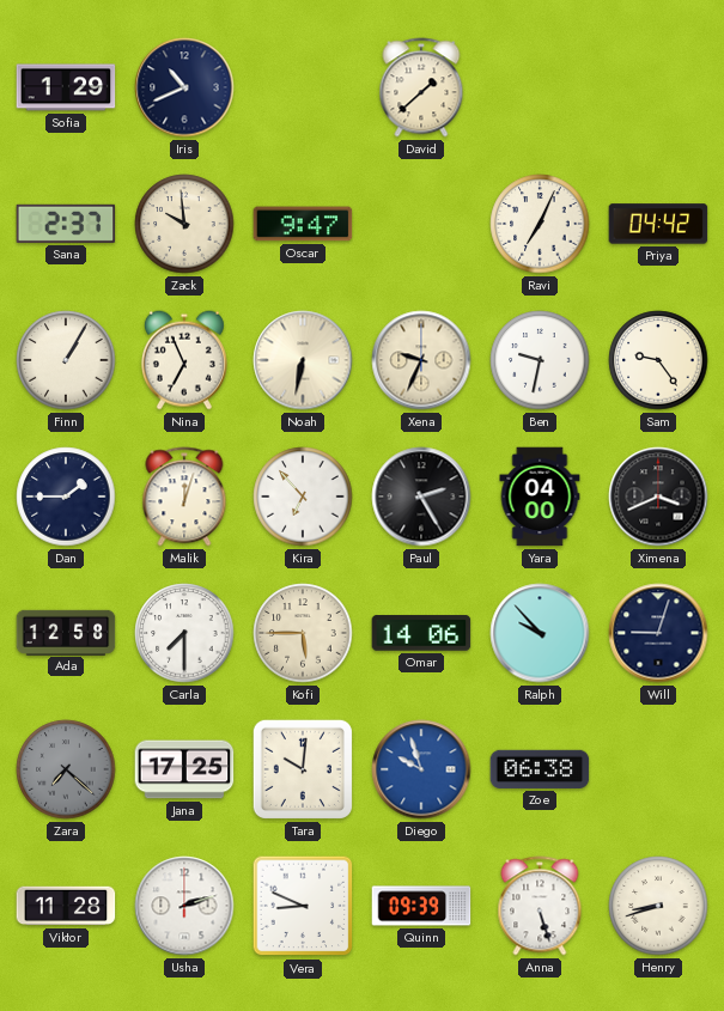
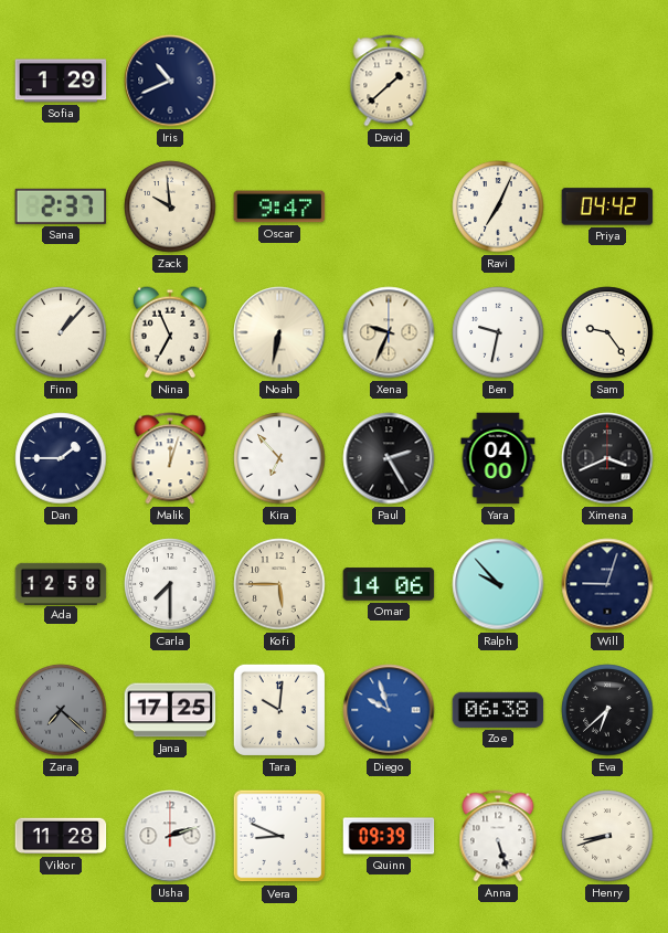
Finn: 1:05 -> 1:07 (61, 332)
Eva: none -> 6:38 (607, 710)
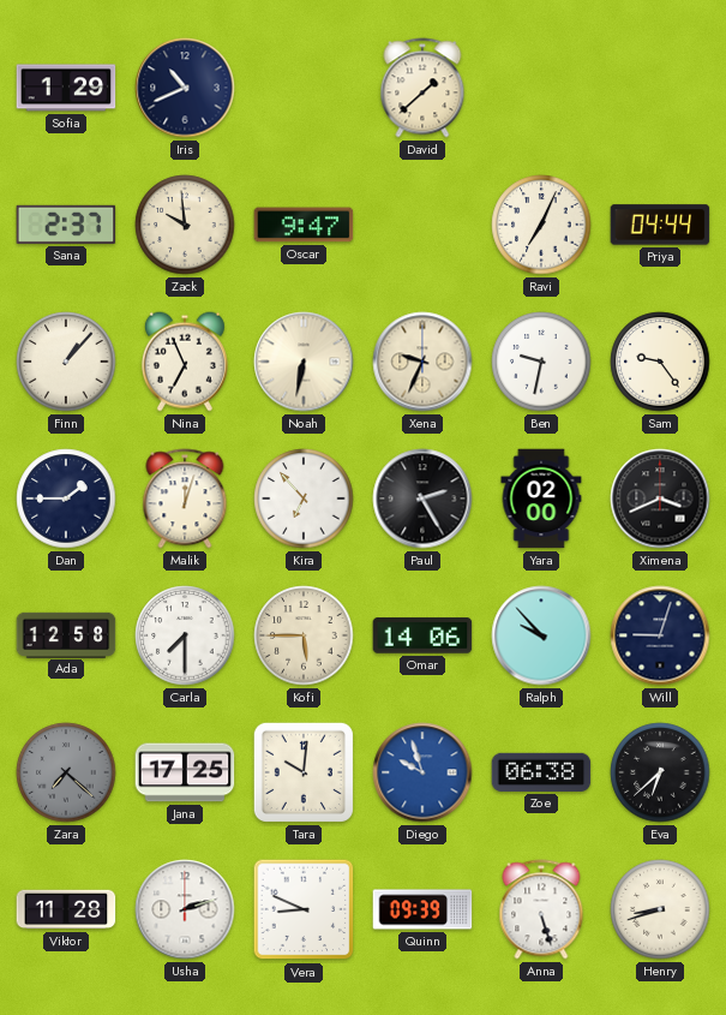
Priya: 04:42 -> 04:44 (660, 225)
Yara: 04:00 -> 02:00 (541, 498)
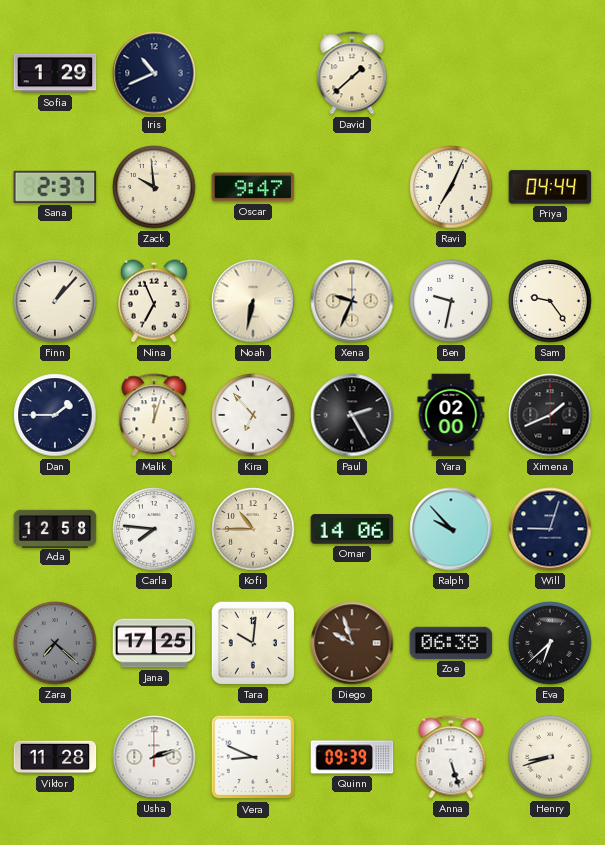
Ximena: 3:41 -> 1:41 (550, 415)
Carla: 7:30 -> 7:46 (154, 529)
Kofi: 5:45 -> 10:45 (253, 529)
Diego dial: blue -> brown (352, 643)
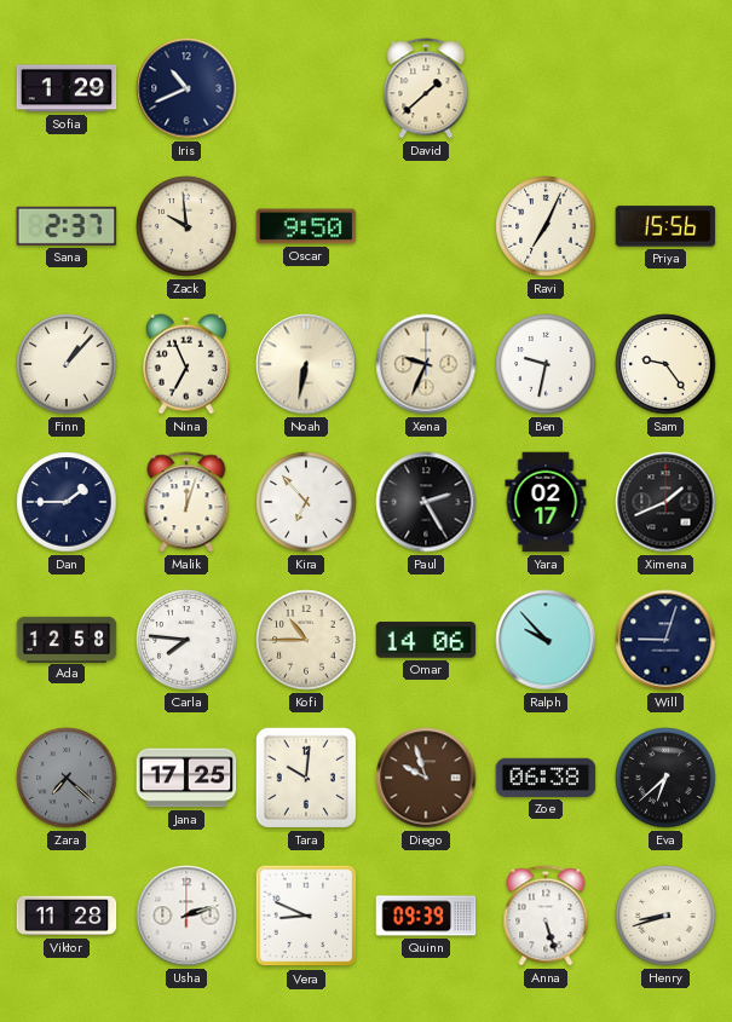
Oscar: 9:47 -> 9:50 (306, 226)
Priya: 04:44 -> 15:56 (665, 226)
Yara: 02:00 -> 02:17 (546, 502)
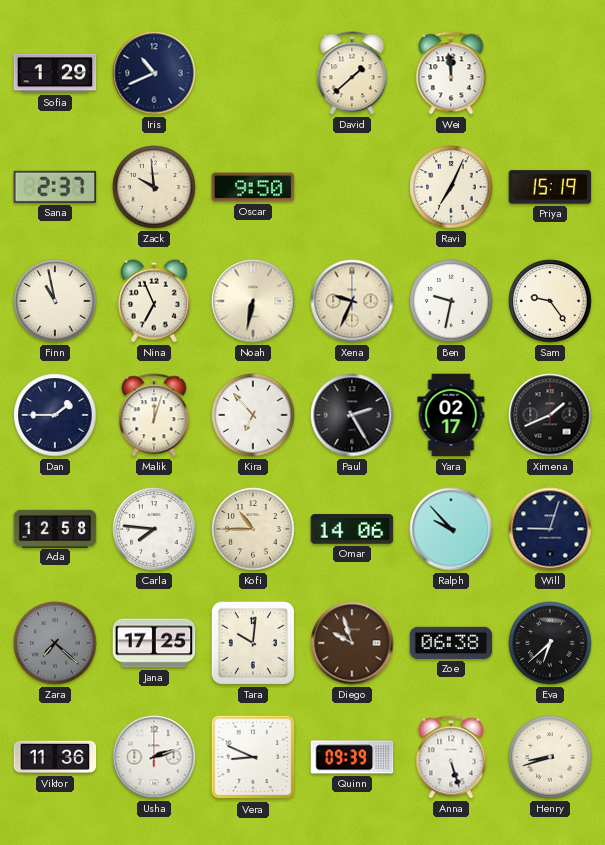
Wei: none -> 11:59 (451, 73)
Priya: 15:56 -> 15:19 (550, 187)
Finn: 1:07 -> 10:58 (55, 301)
Viktor: 11:28 -> 11:36 (55, 757)
